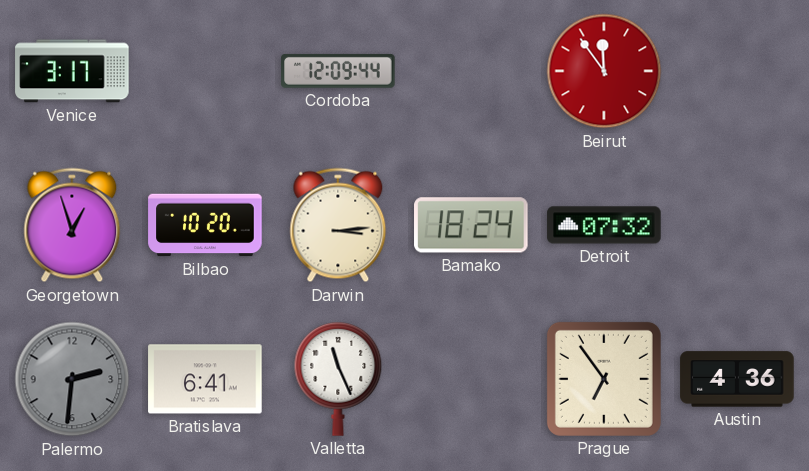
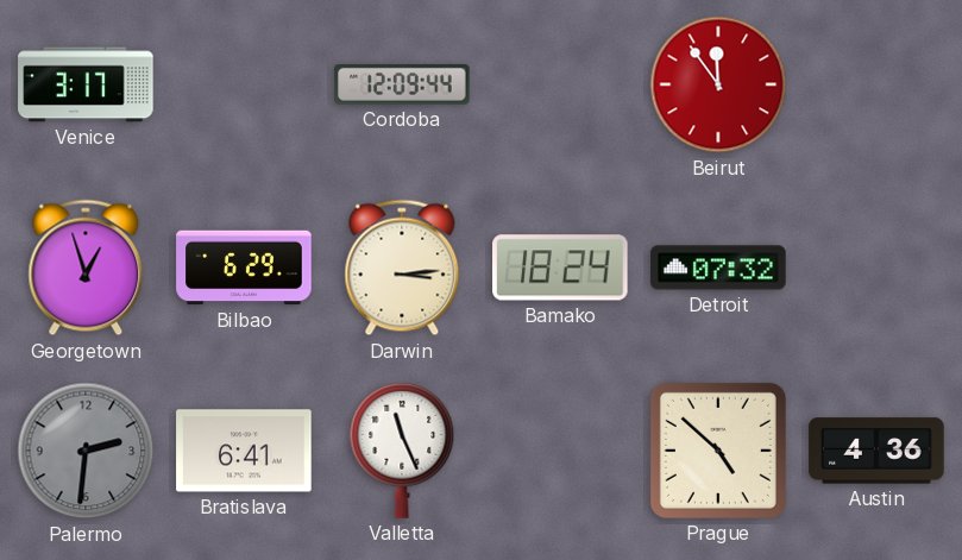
Bilbao: 10:20 -> 6:29 (244, 268)
Prague: 6:54 -> 4:52 (718, 451)
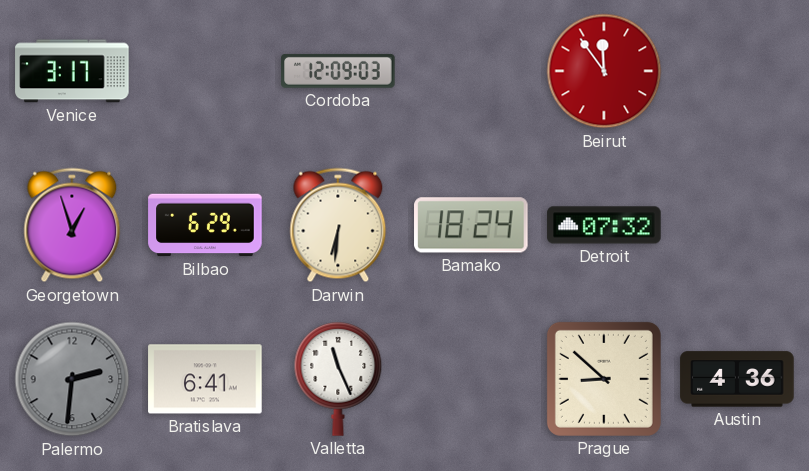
Cordoba: 12:09:44 -> 12:09:03 (338, 71)
Darwin: 3:14 -> 6:31 (338, 225)
Prague: 4:52 -> 8:52 (604, 379)
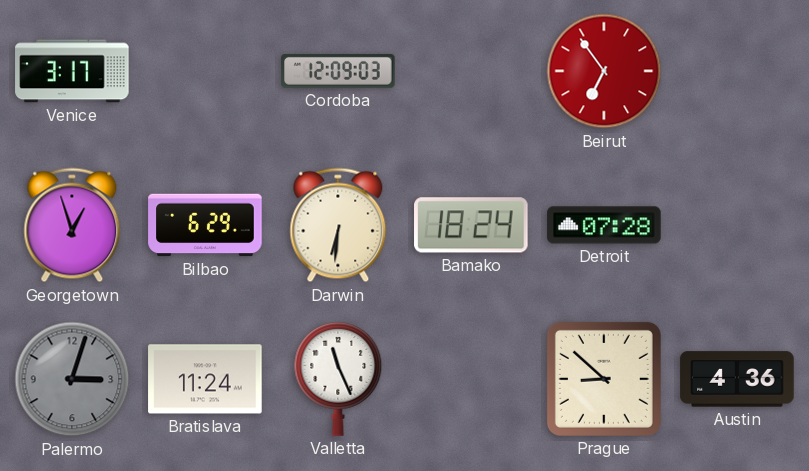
Beirut: 11:54 -> 6:54 (604, 71)
Detroit: 07:32 -> 07:28 (604, 225)
Palermo: 2:31 -> 3:03 (72, 379)
Bratislava: 6:41 -> 11:24 (205, 379)
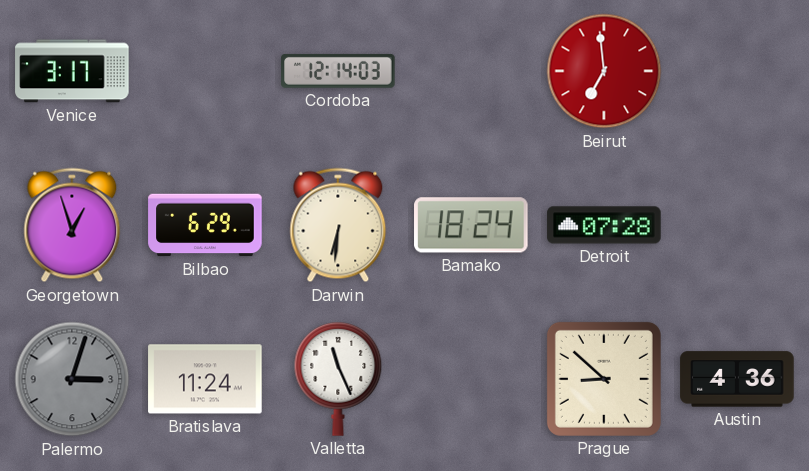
Cordoba: 12:09 -> 12:14 (338, 71)
Beirut: 6:54 -> 6:59 (604, 71)
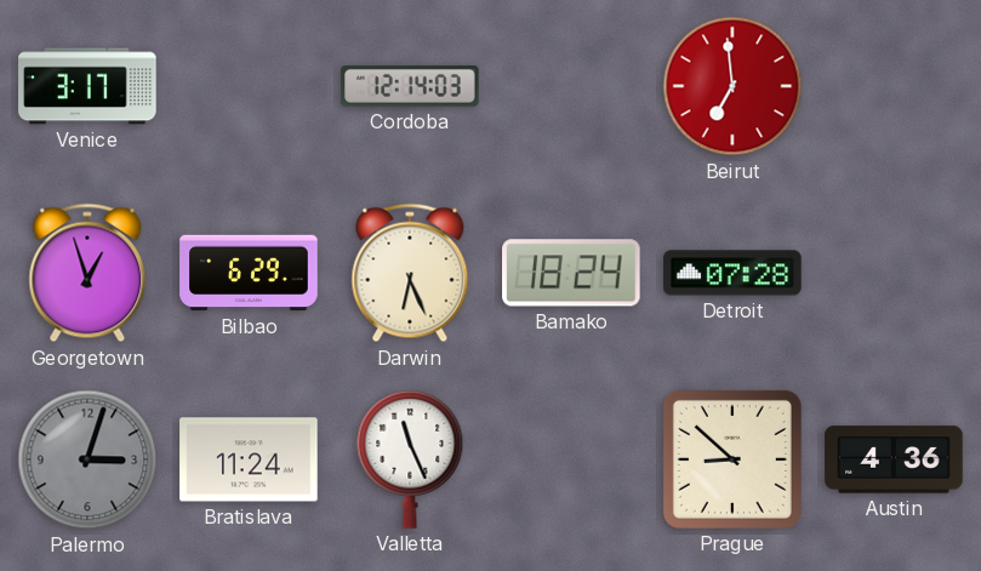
Darwin: 6:31 -> 6:26 (410, 273)
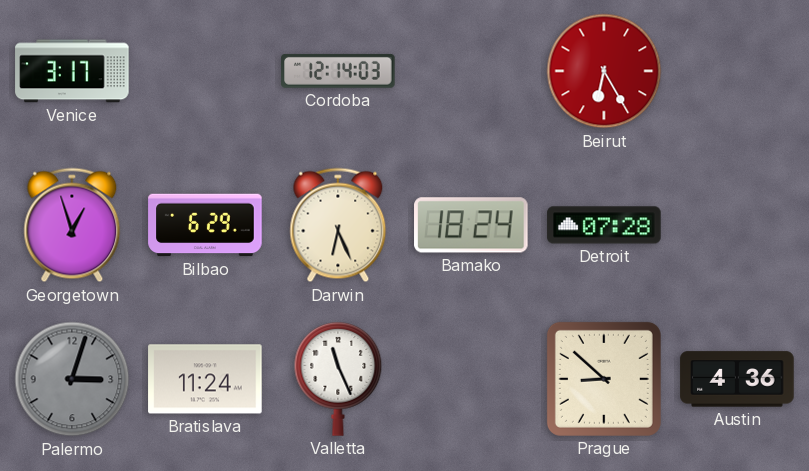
Beirut: 6:59 -> 6:25 (604, 71)
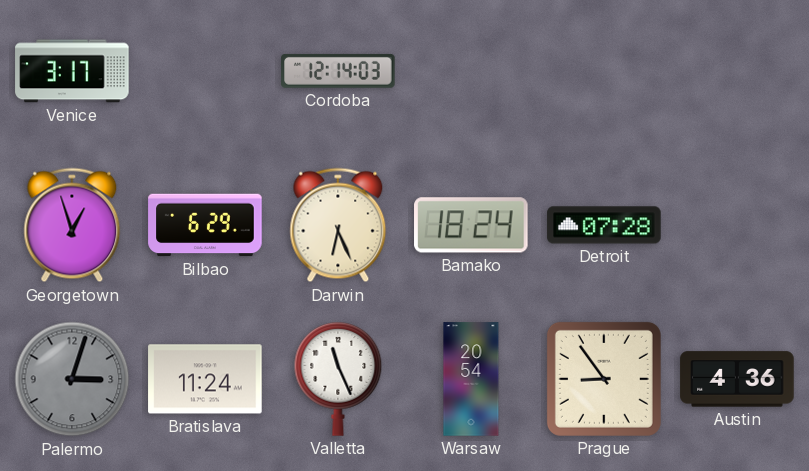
Beirut: 6:25 -> none (604, 71)
Warsaw: none -> 20:54 (471, 379)
Prague: 8:52 -> 8:54 (604, 379)
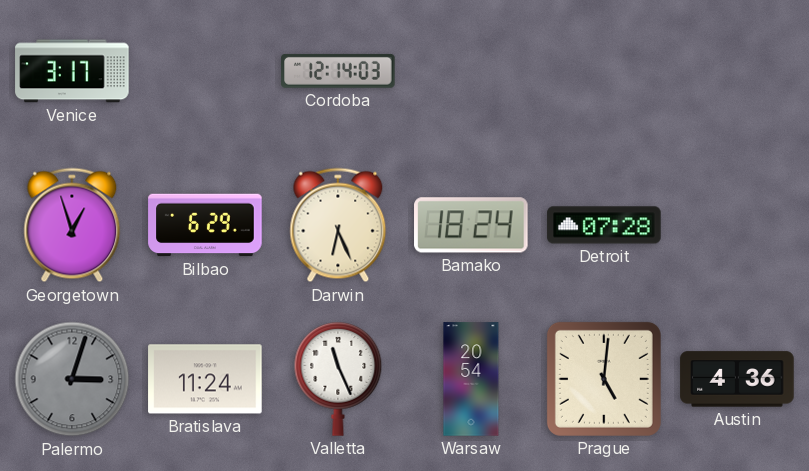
Prague: 8:54 -> 5:01 (604, 379)
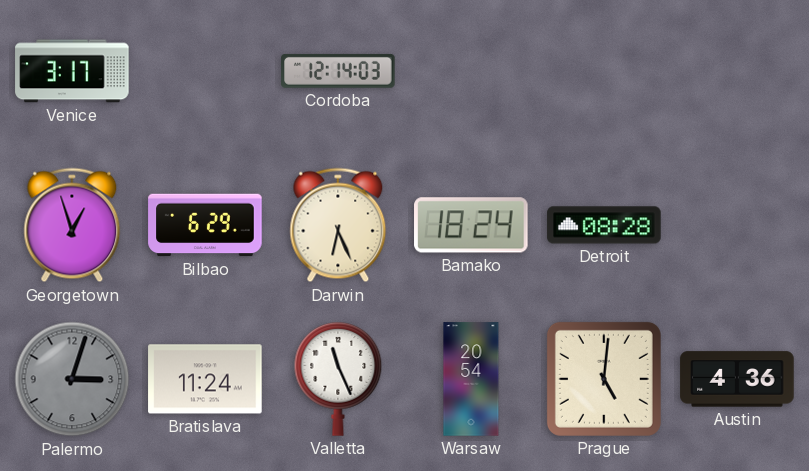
Detroit: 07:28 -> 08:28 (604, 225)
